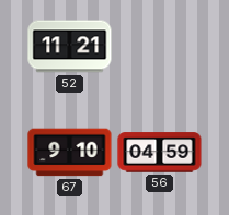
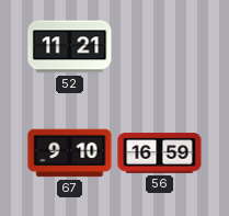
56: 04:59 -> 16:59 (160, 154)
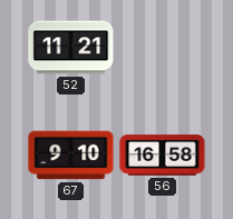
56: 16:59 -> 16:58 (163, 156)
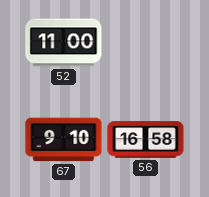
52: 11:21 -> 11:00 (64, 43)
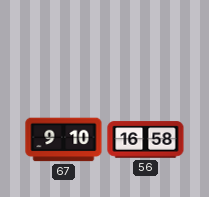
52: 11:00 -> none (64, 43)
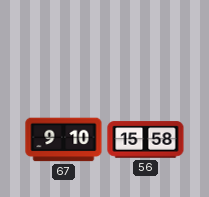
56: 16:58 -> 15:58 (146, 140)
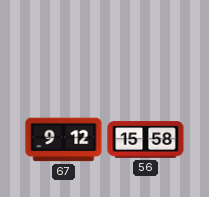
67: 9:10 -> 9:12 (64, 140)
